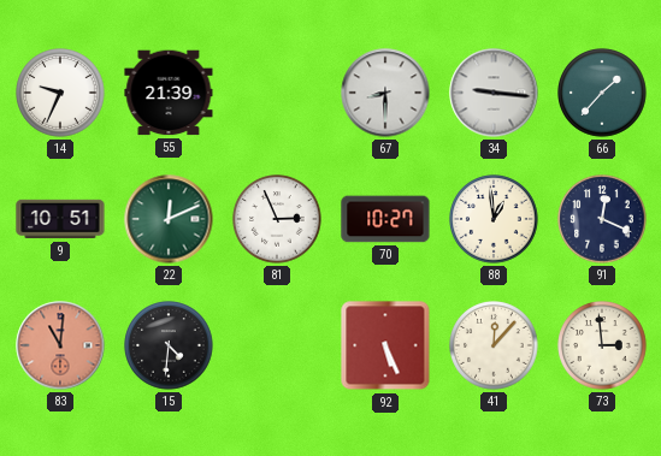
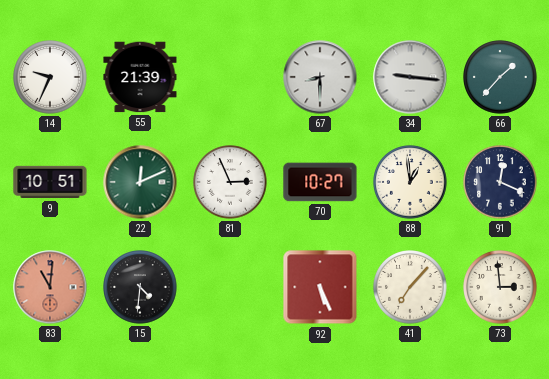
41: 12:07 -> 7:07 (410, 287)
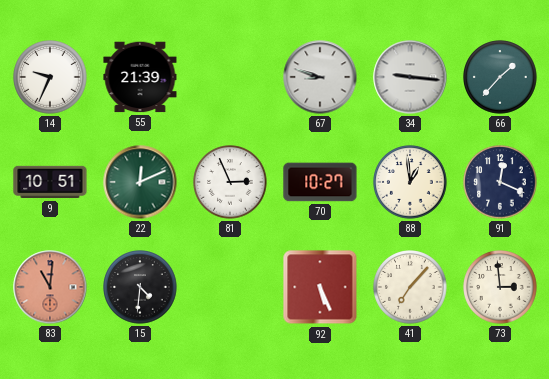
67: 8:30 -> 8:48 (320, 77)
